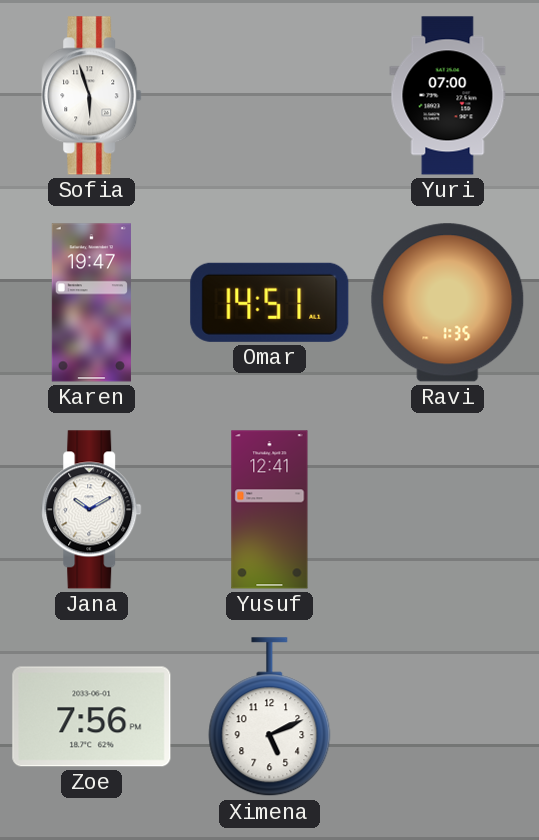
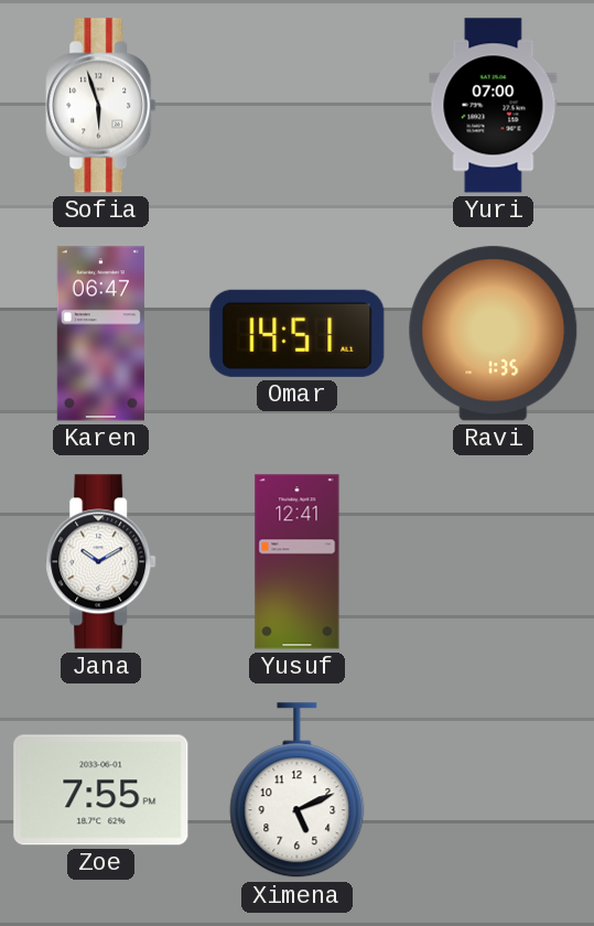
Karen: 19:47 -> 06:47 (100, 334)
Zoe: 7:56 -> 7:55 (101, 790)
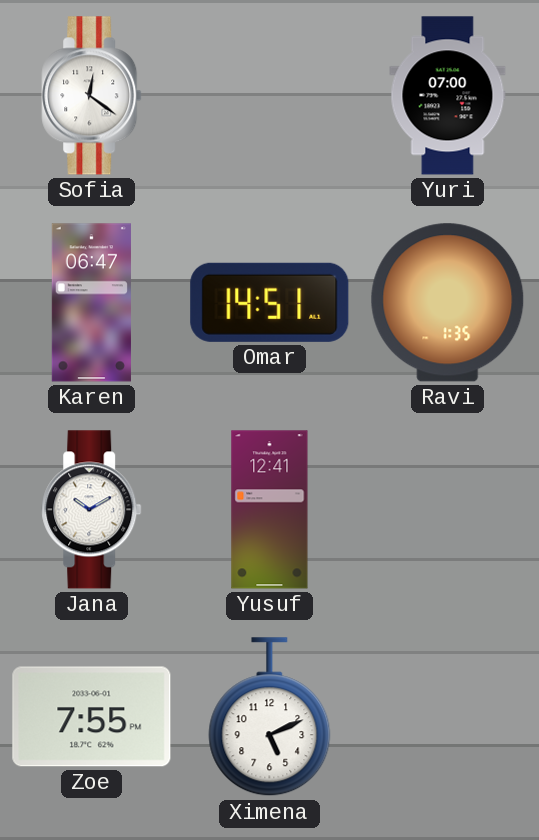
Sofia: 5:57 -> 12:21 (92, 96)
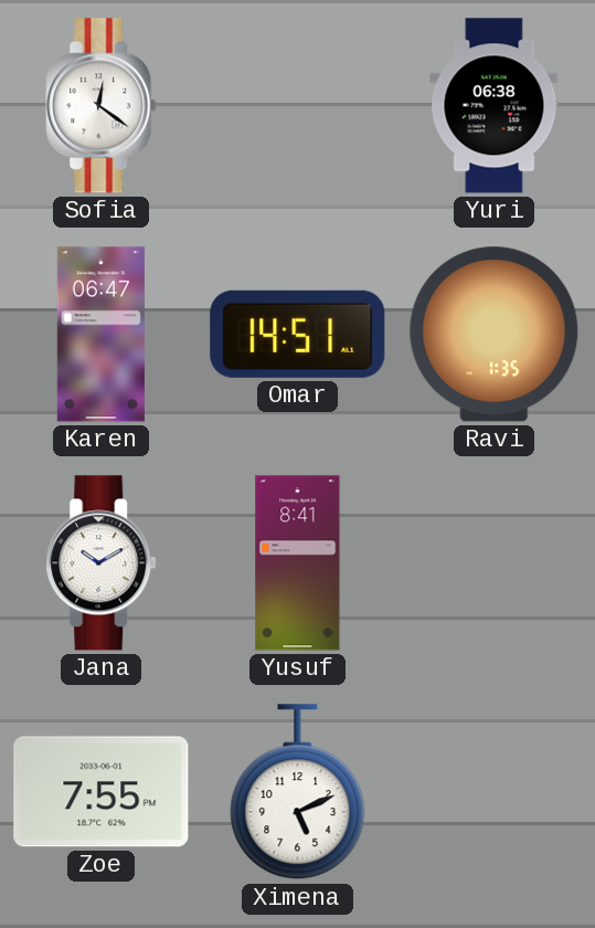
Yuri: 07:00 -> 06:38 (495, 106)
Yusuf: 12:41 -> 8:41 (298, 563)
